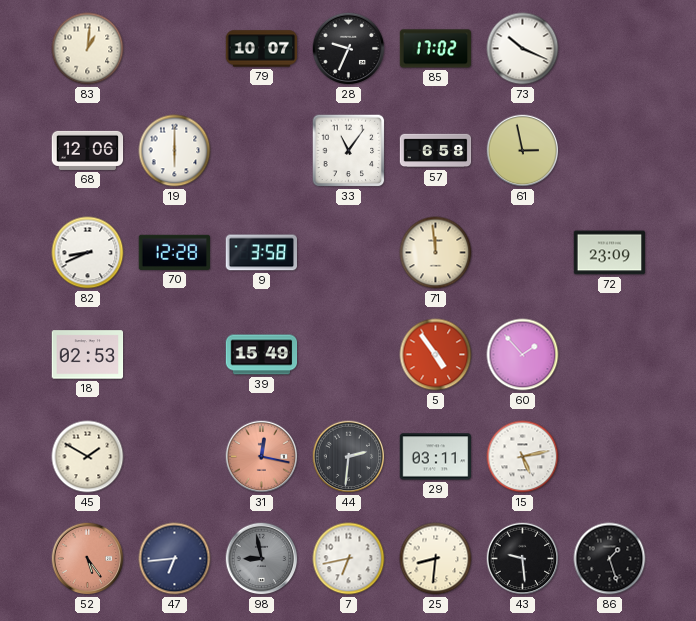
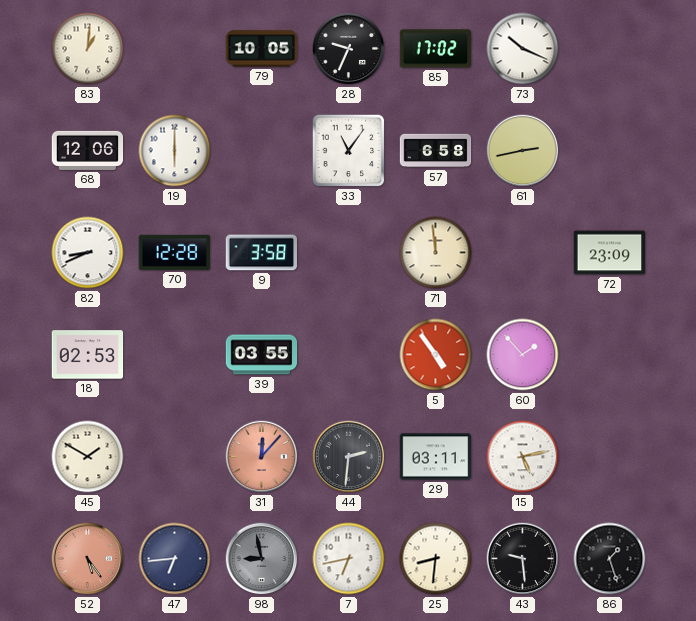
79: 10:07 -> 10:05 (262, 49)
61: 2:58 -> 2:43 (523, 151)
39: 15:49 -> 03:55 (262, 355)
31: 12:17 -> 12:07 (262, 457)
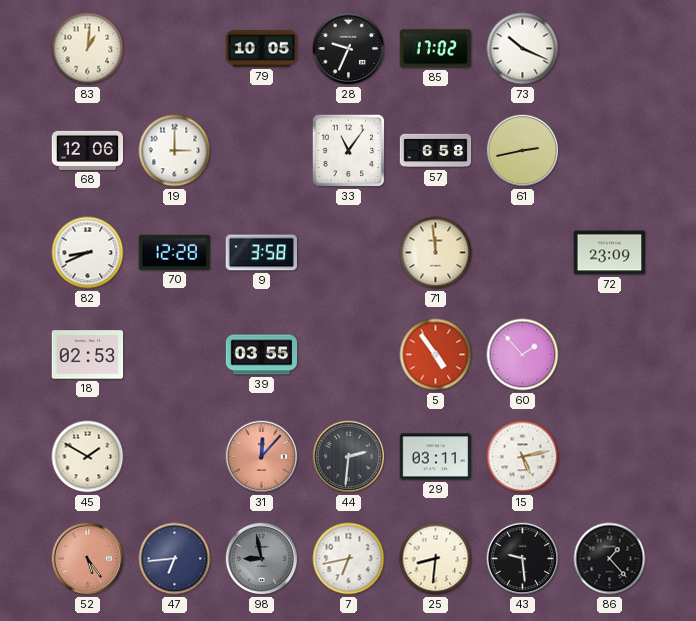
19: 6:00 -> 3:00 (175, 151)
86: 1:27 -> 1:23 (610, 559)
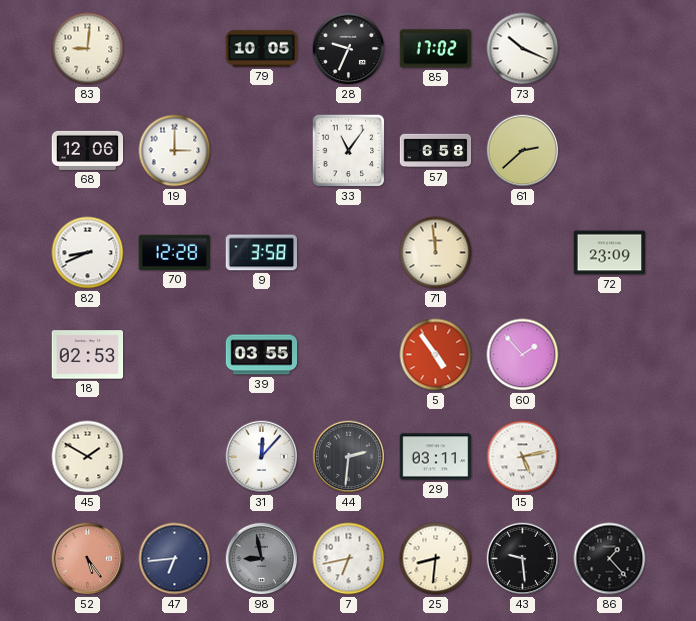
83: 1:01 -> 9:01 (88, 49)
61: 2:43 -> 2:38 (523, 151)
31 dial: salmon -> white (262, 457)
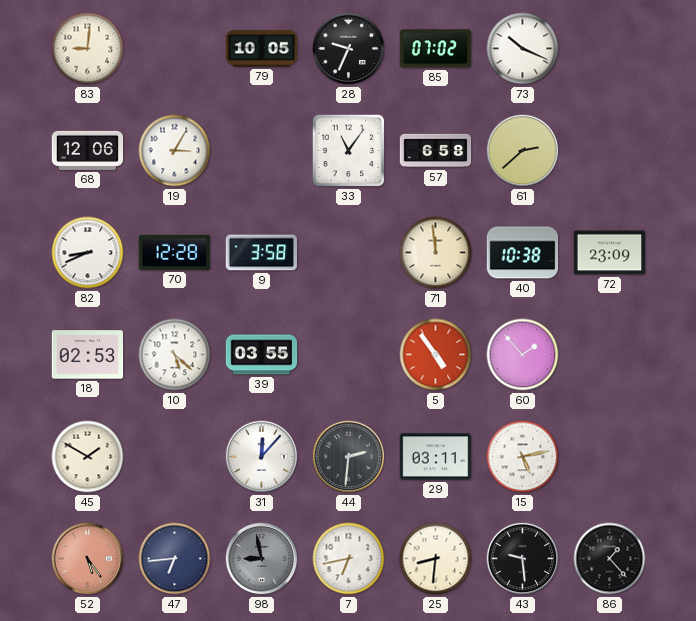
85: 17:02 -> 07:02 (436, 49)
19: 3:00 -> 3:05 (175, 151)
40: none -> 10:38 (523, 253)
10: none -> 5:22 (175, 355)
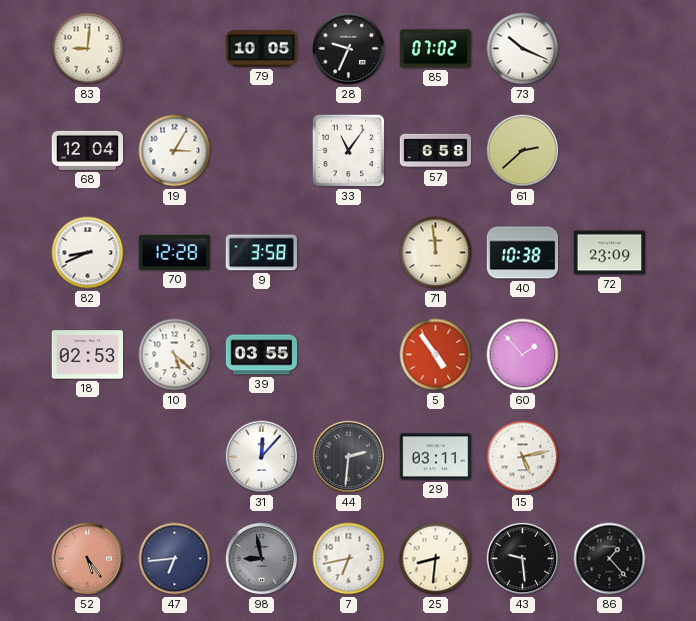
68: 12:06 -> 12:04 (88, 150)
45: 1:50 -> none (88, 457)
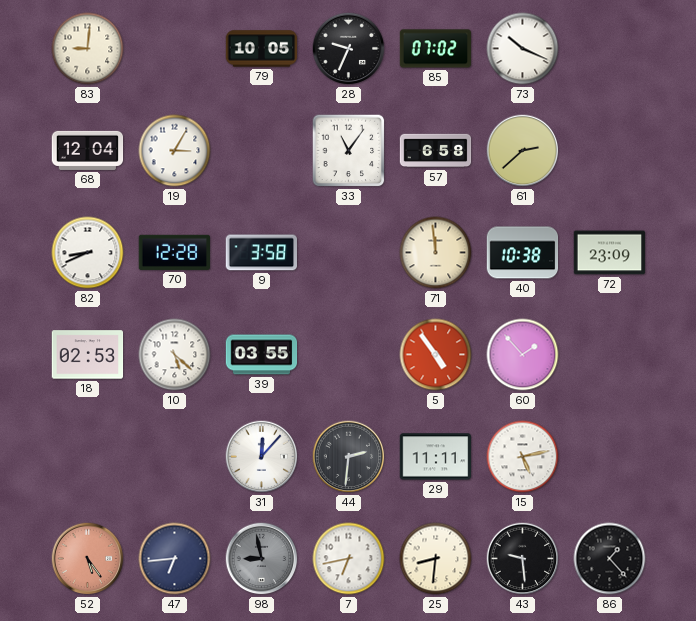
29: 03:11 -> 11:11 (436, 457)
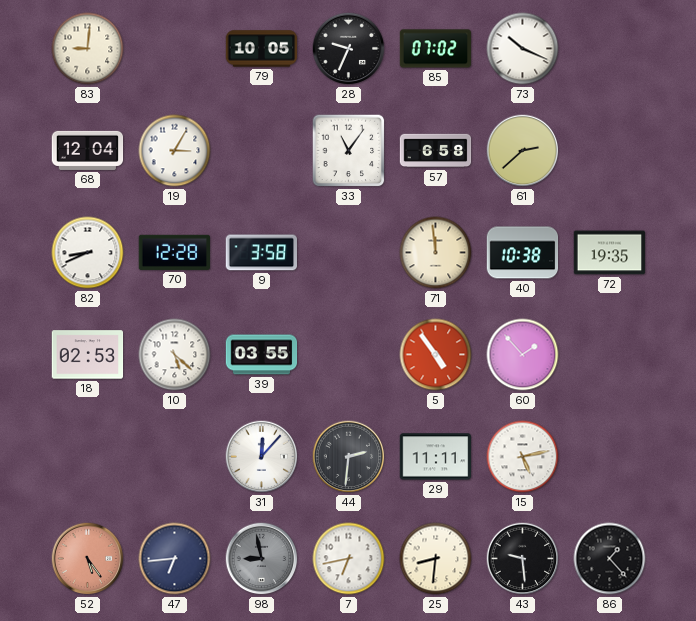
72: 23:09 -> 19:35 (610, 253)
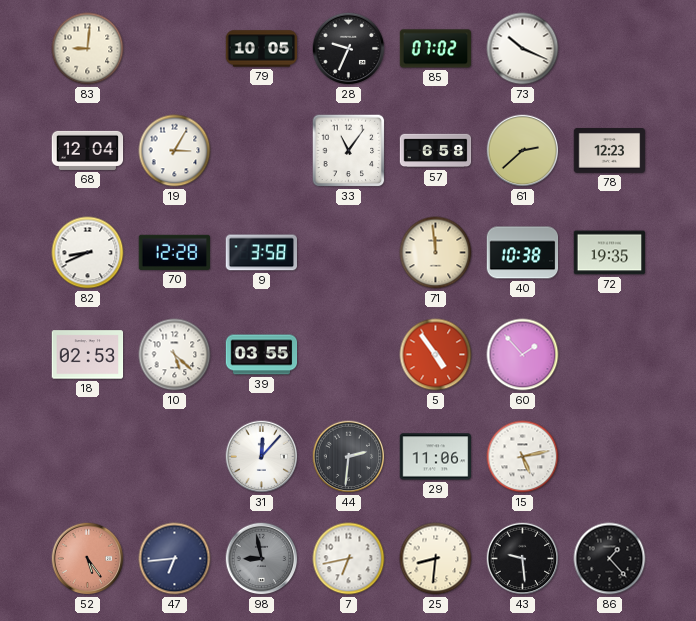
78: none -> 12:23 (610, 151)
29: 11:11 -> 11:06 (436, 457)
